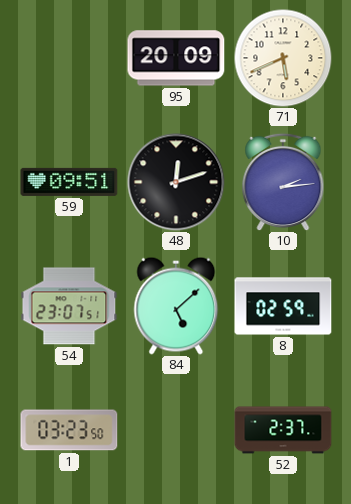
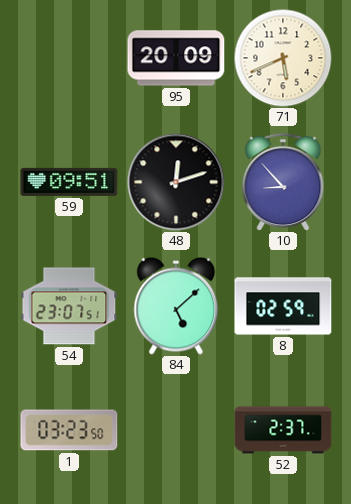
10: 2:14 -> 8:53 (283, 182)
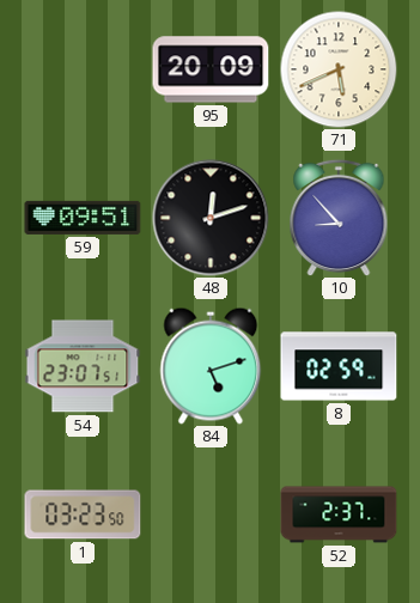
84: 5:08 -> 5:12 (211, 366)
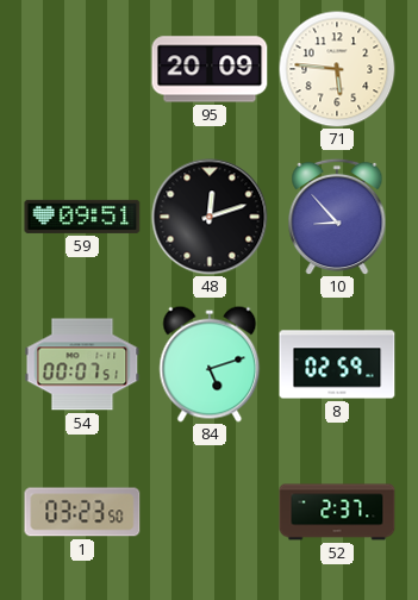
71: 5:41 -> 5:46 (337, 69)
54: 23:07 -> 00:07 (82, 364)
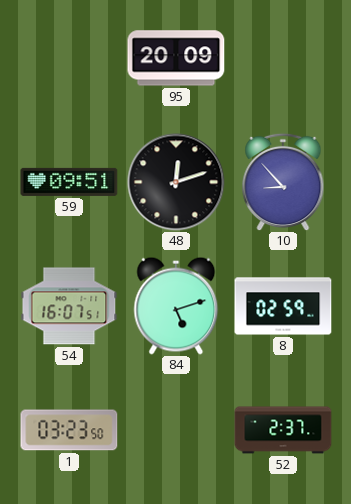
71: 5:46 -> none (337, 69)
54: 00:07 -> 16:07 (69, 306)
